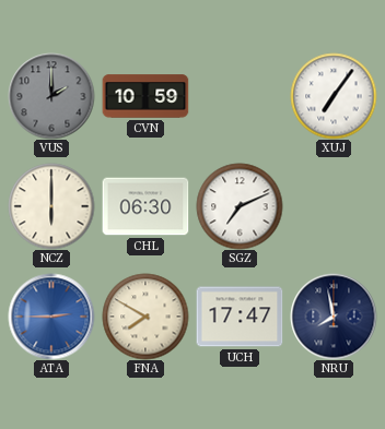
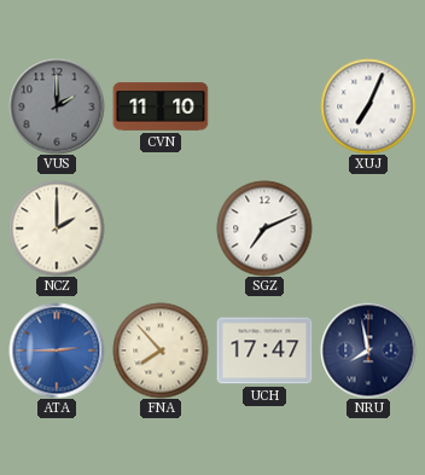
CVN: 10:59 -> 11:10 (161, 106)
XUJ: 7:06 -> 7:04 (368, 106)
NCZ: 6:00 -> 2:00 (57, 228)
CHL: 06:30 -> none (145, 206)
FNA: 7:50 -> 7:53 (161, 351)
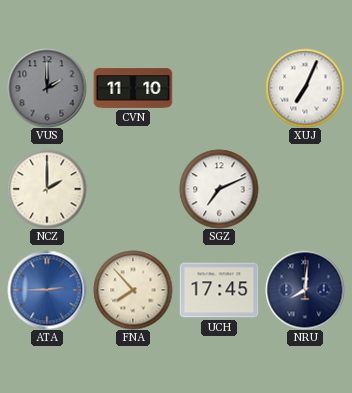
UCH: 17:47 -> 17:45 (219, 290)
NRU: 7:58 -> 8:01 (305, 290)
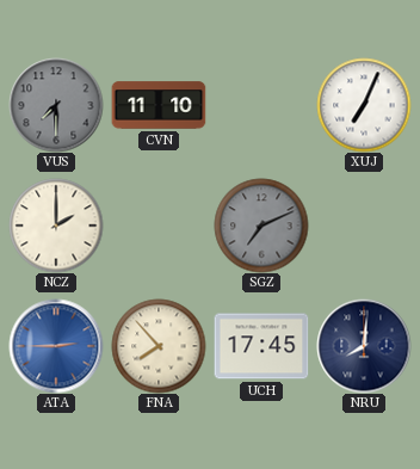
VUS: 2:00 -> 7:30 (56, 105)
SGZ dial: white -> grey (261, 226)
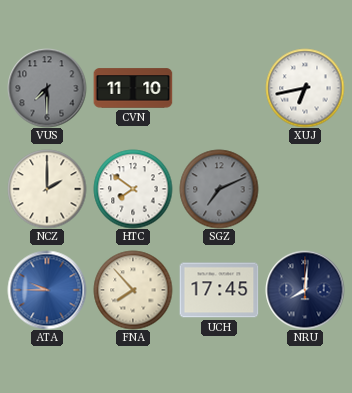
XUJ: 7:04 -> 6:43 (305, 88)
HTC: none -> 7:51 (133, 189)
ATA: 2:45 -> 9:45 (47, 290)
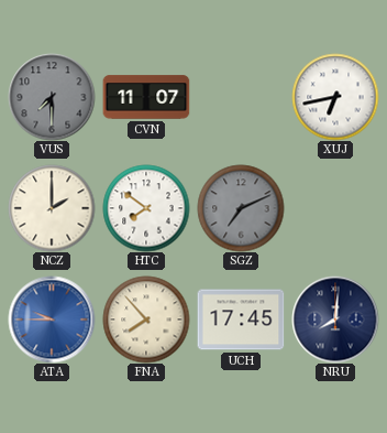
CVN: 11:10 -> 11:07 (146, 97)
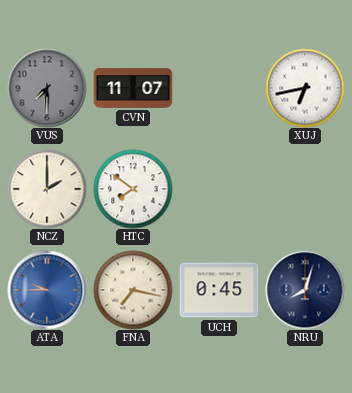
SGZ: 7:11 -> none (241, 208)
FNA: 7:53 -> 7:17 (133, 290)
UCH: 17:45 -> 0:45 (219, 290)
NRU: 8:01 -> 8:03 (305, 290)
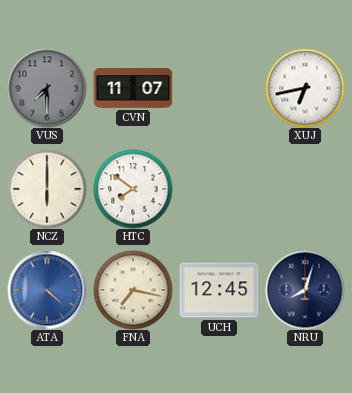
NCZ: 2:00 -> 6:00 (47, 189)
ATA: 9:45 -> 4:22 (47, 290)
UCH: 0:45 -> 12:45 (219, 290)
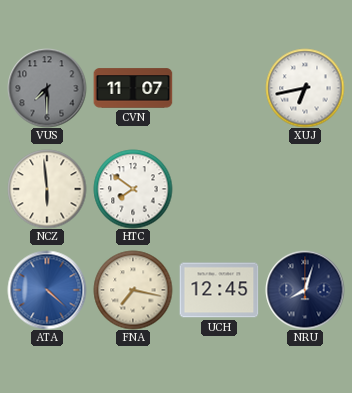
NCZ: 6:00 -> 5:59 (47, 189)
